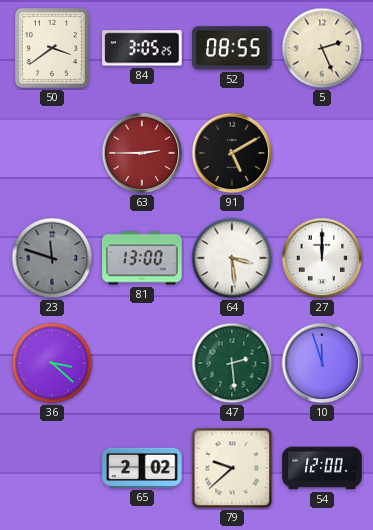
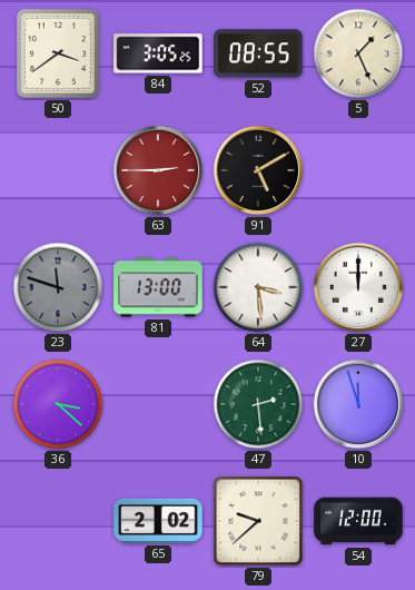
5: 2:26 -> 1:26 (358, 53)
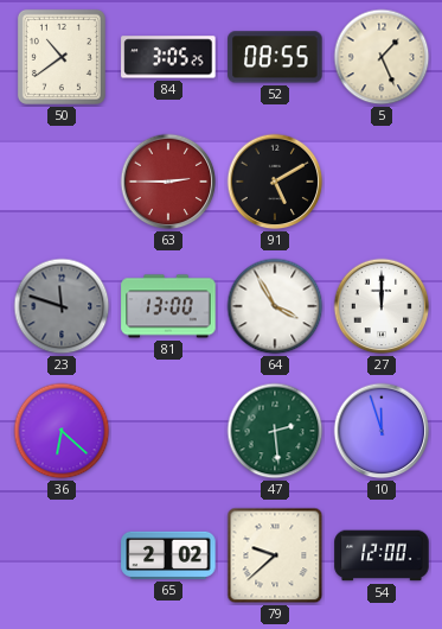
50: 3:39 -> 10:39 (62, 57)
64: 3:29 -> 3:55 (275, 306)
36: 3:22 -> 6:22 (62, 431)
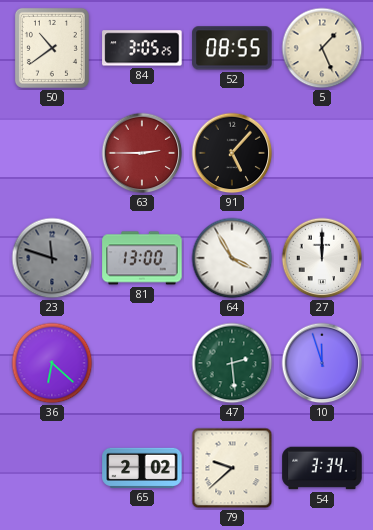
91: 5:10 -> 5:07 (232, 153)
54: 12:00 -> 3:34 (322, 468)
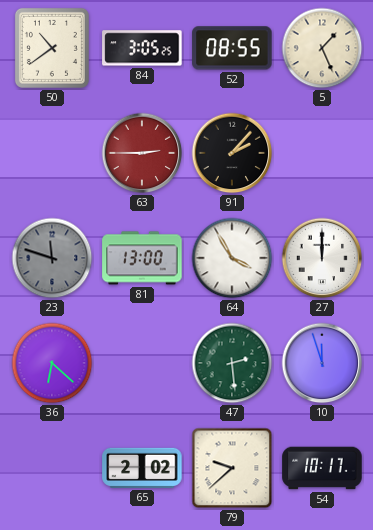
91: 5:07 -> 2:07 (232, 153)
54: 3:34 -> 10:17 (322, 468)
